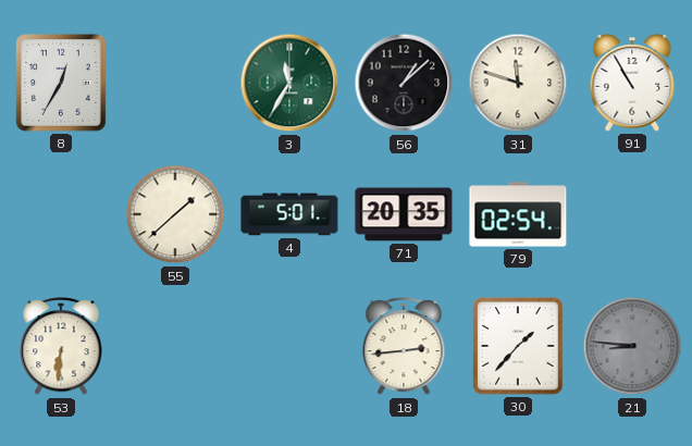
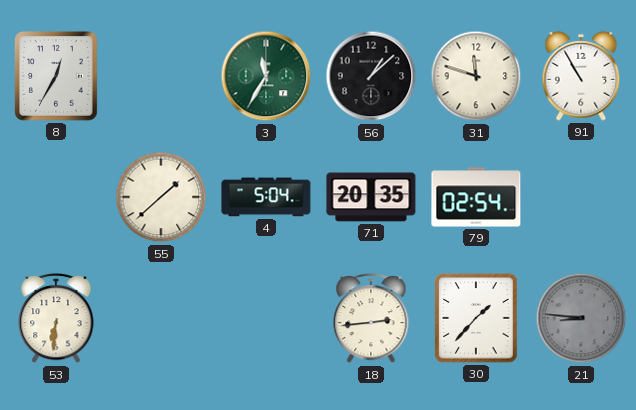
4: 5:01 -> 5:04 (266, 197)
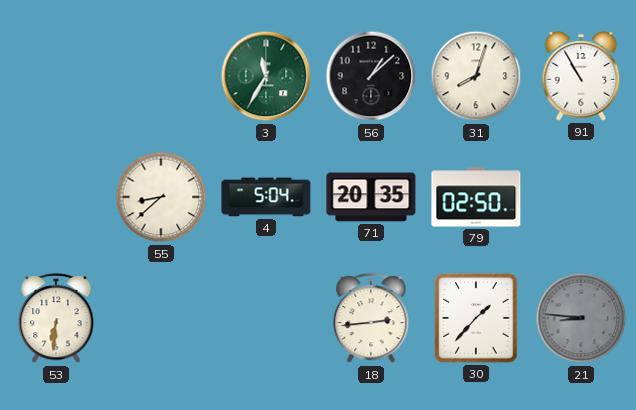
8: 12:35 -> none (57, 76)
31: 11:48 -> 8:03 (476, 76)
55: 1:38 -> 8:38 (161, 197)
79: 02:54 -> 02:50 (476, 197)
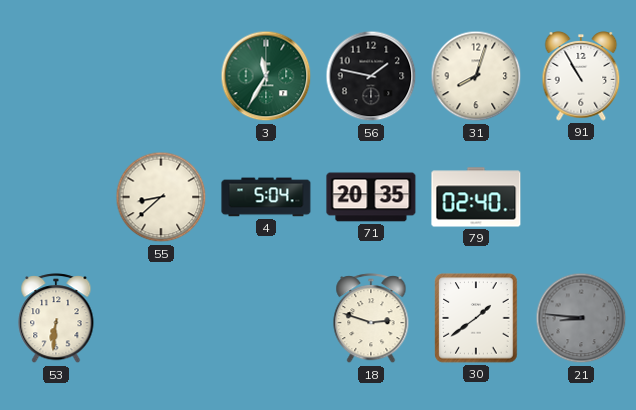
56: 1:08 -> 1:47 (371, 76)
79: 02:50 -> 02:40 (476, 197)
18: 2:44 -> 2:48 (371, 319)
30: 1:37 -> 1:39 (476, 318)
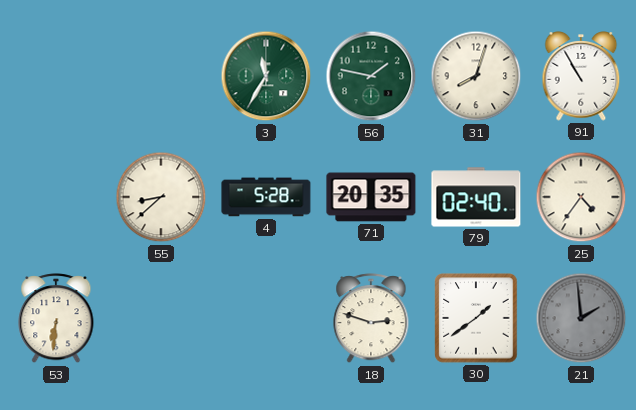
56 dial: black -> green (371, 76)
4: 5:04 -> 5:28 (266, 197)
25: none -> 4:36 (581, 197)
21: 8:46 -> 1:59 (581, 318)
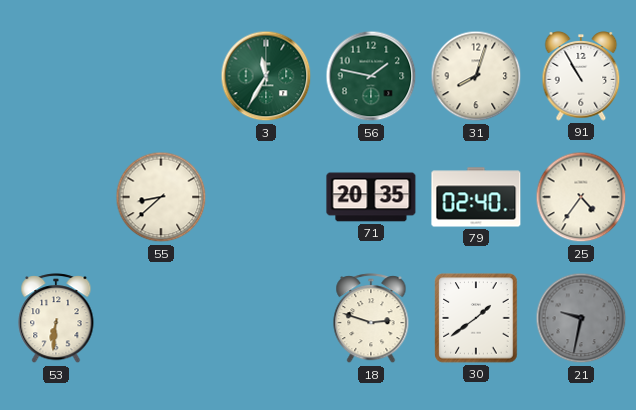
4: 5:28 -> none (266, 197)
21: 1:59 -> 9:32 (581, 318)
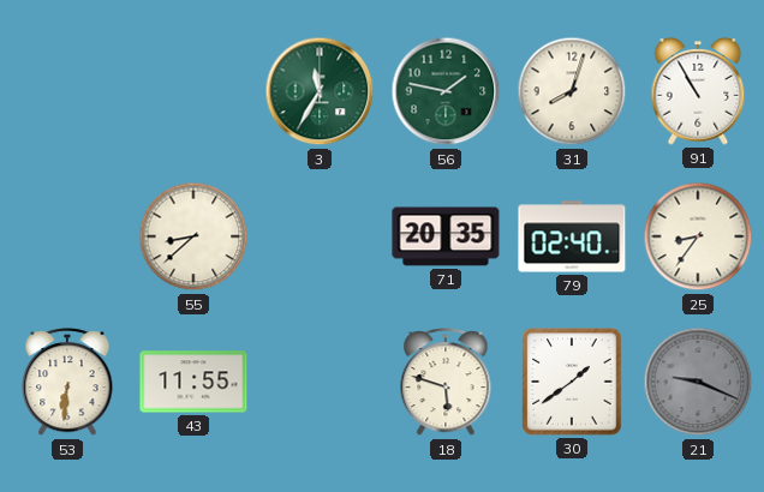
25: 4:36 -> 8:36 (698, 236)
43: none -> 11:55 (193, 382)
18: 2:48 -> 5:48 (446, 383)
21: 9:32 -> 9:19 (698, 382)
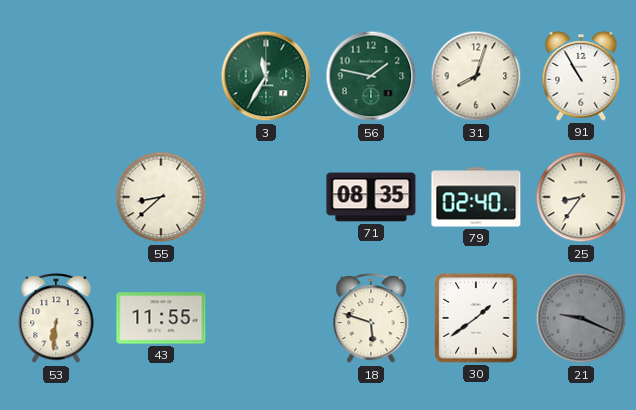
71: 20:35 -> 08:35 (371, 197)
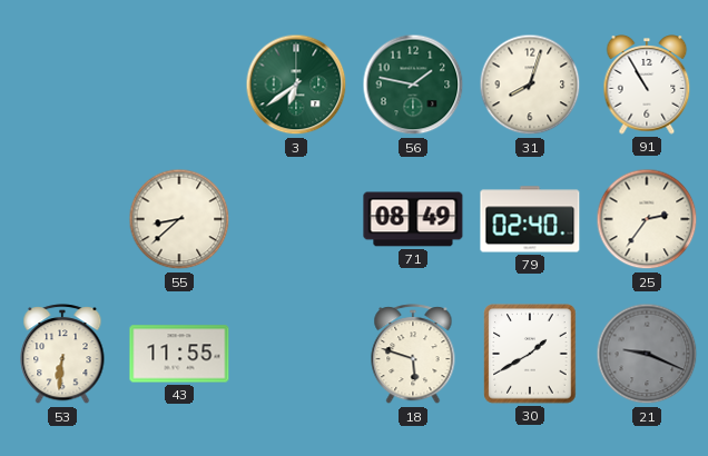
3: 11:35 -> 6:39 (296, 85)
71: 08:35 -> 08:49 (413, 219)
25: 8:36 -> 2:36 (647, 219)
30: 1:39 -> 1:40 (530, 354)
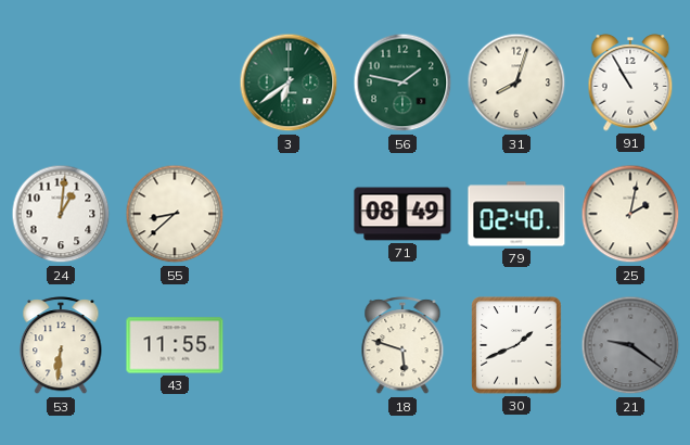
24: none -> 1:01 (61, 214)
25: 2:36 -> 2:02 (630, 214)
30: 1:40 -> 1:41 (516, 345)
21: 9:19 -> 9:21 (630, 345)
